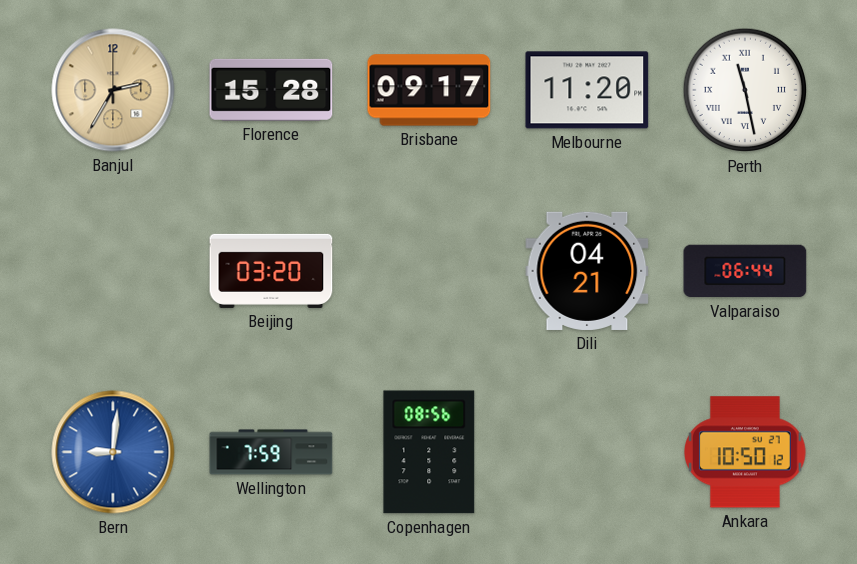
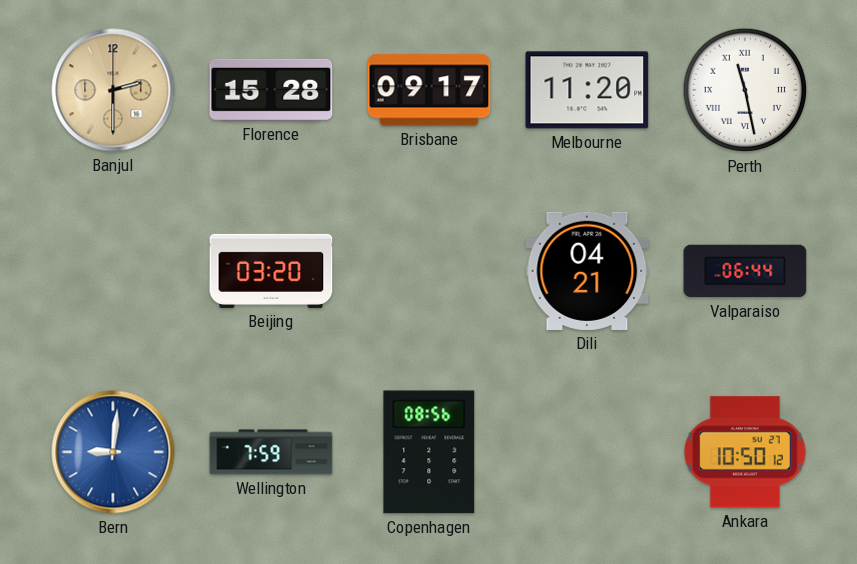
Banjul: 2:35 -> 2:30 (113, 90)
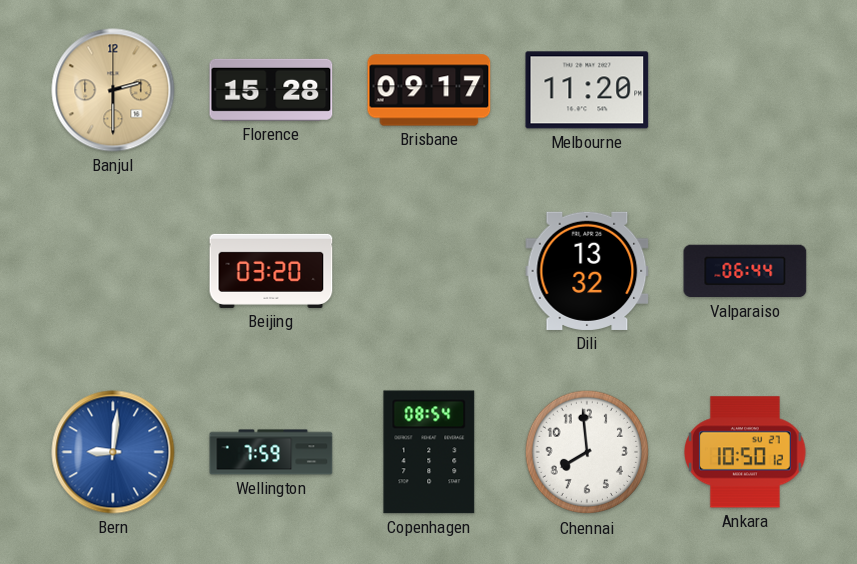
Perth: 11:28 -> none (745, 90)
Dili: 04:21 -> 13:32 (587, 271)
Copenhagen: 08:56 -> 08:54 (429, 452)
Chennai: none -> 7:59 (587, 452)
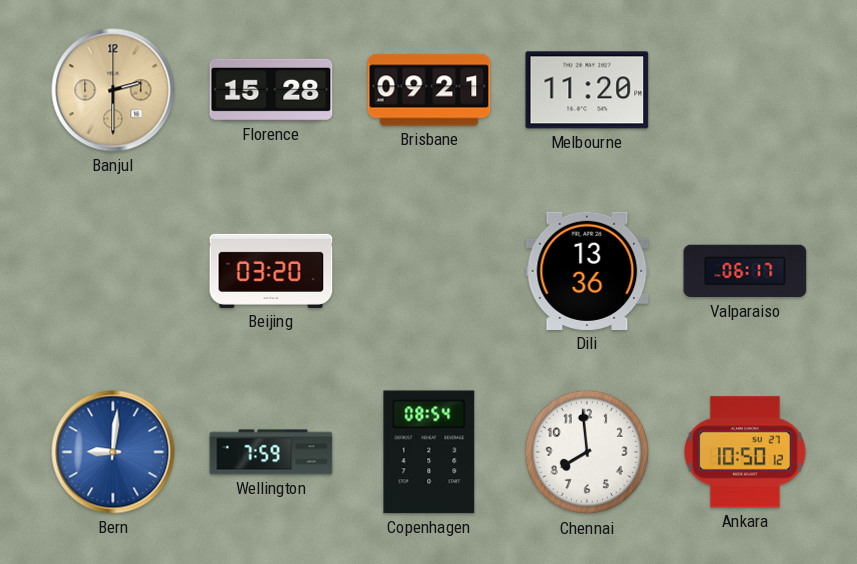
Brisbane: 09:17 -> 09:21 (429, 90)
Dili: 13:32 -> 13:36 (587, 271)
Valparaiso: 06:44 -> 06:17 (745, 271)
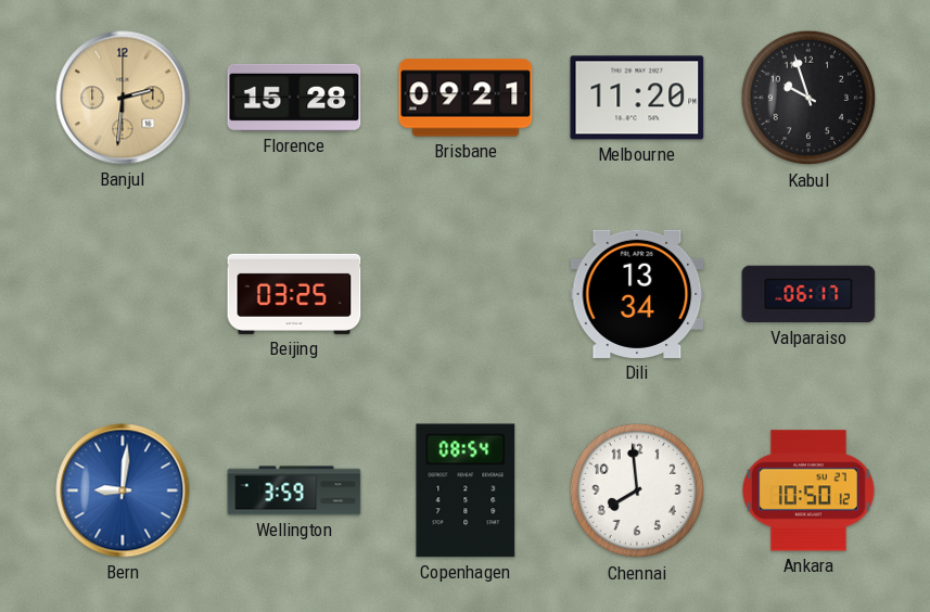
Banjul: 2:30 -> 2:31 (123, 98)
Kabul: none -> 9:57 (808, 98)
Beijing: 03:20 -> 03:25 (294, 294)
Dili: 13:36 -> 13:34 (637, 294)
Wellington: 7:59 -> 3:59 (294, 490)
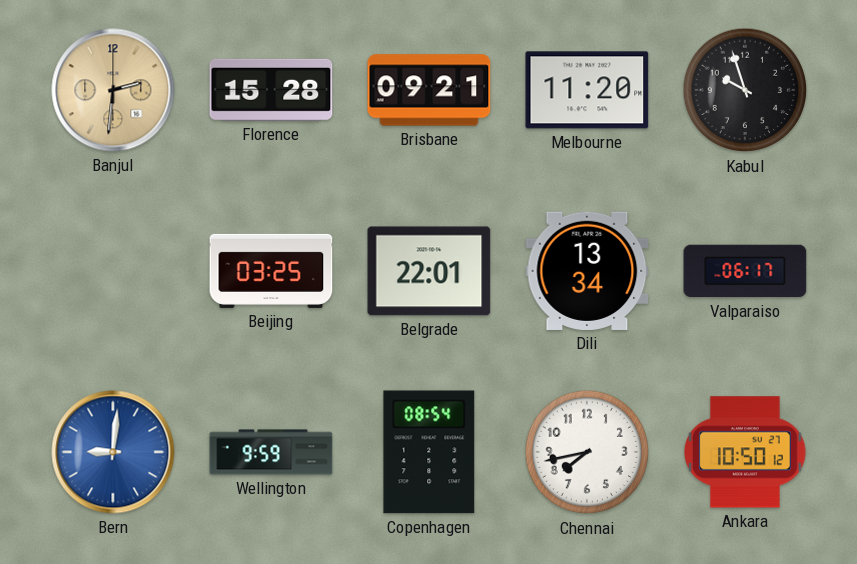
Belgrade: none -> 22:01 (429, 271)
Wellington: 3:59 -> 9:59 (271, 452)
Chennai: 7:59 -> 7:43 (587, 452)
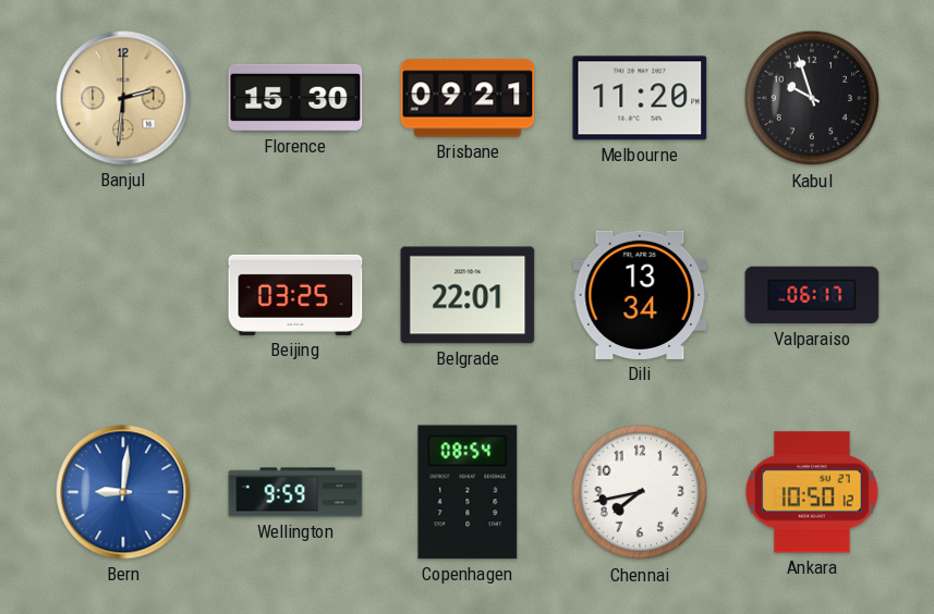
Florence: 15:28 -> 15:30 (295, 98)
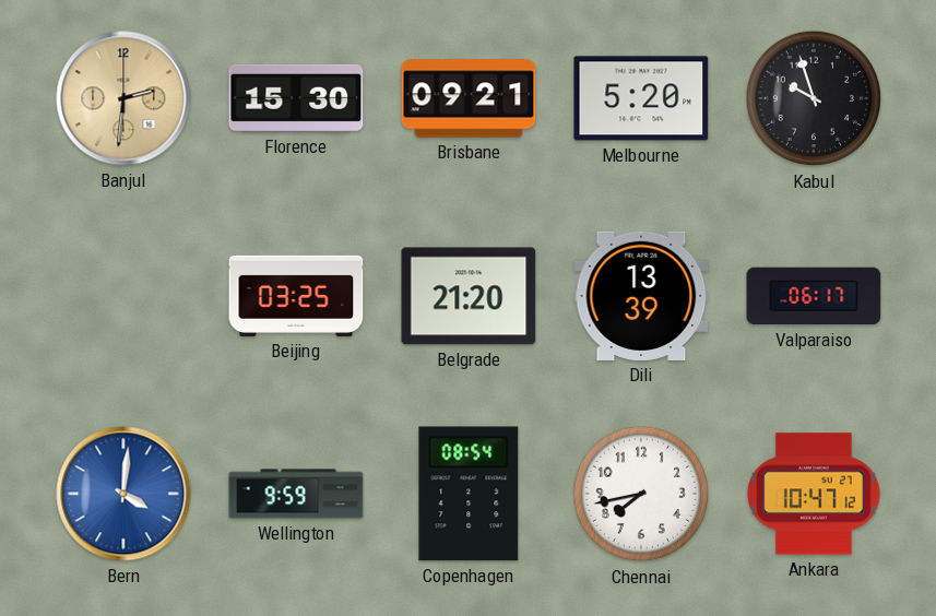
Melbourne: 11:20 -> 5:20 (641, 98)
Belgrade: 22:01 -> 21:20 (469, 296)
Dili: 13:34 -> 13:39 (641, 296)
Bern: 9:01 -> 4:01 (123, 494)
Ankara: 10:50 -> 10:47 (814, 494)
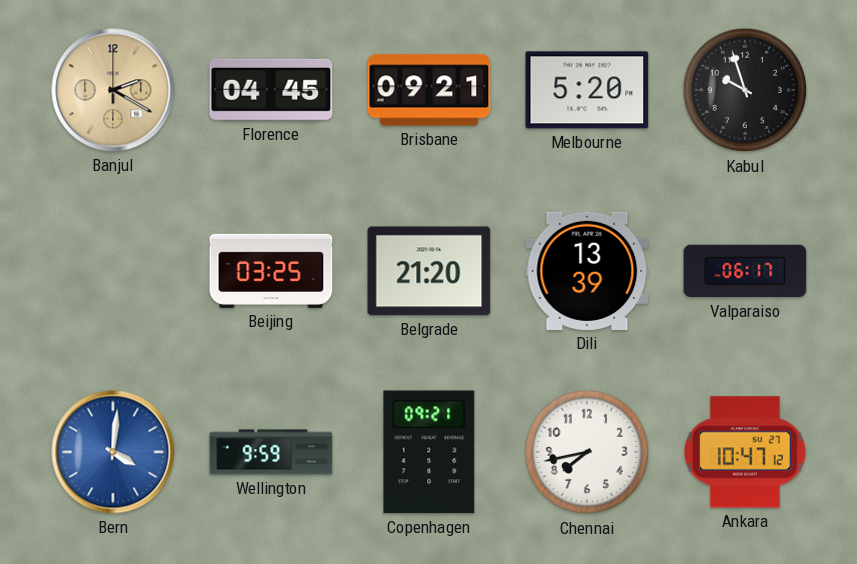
Banjul: 2:31 -> 2:20 (113, 90)
Florence: 15:30 -> 04:45 (271, 90)
Copenhagen: 08:54 -> 09:21 (429, 452)
